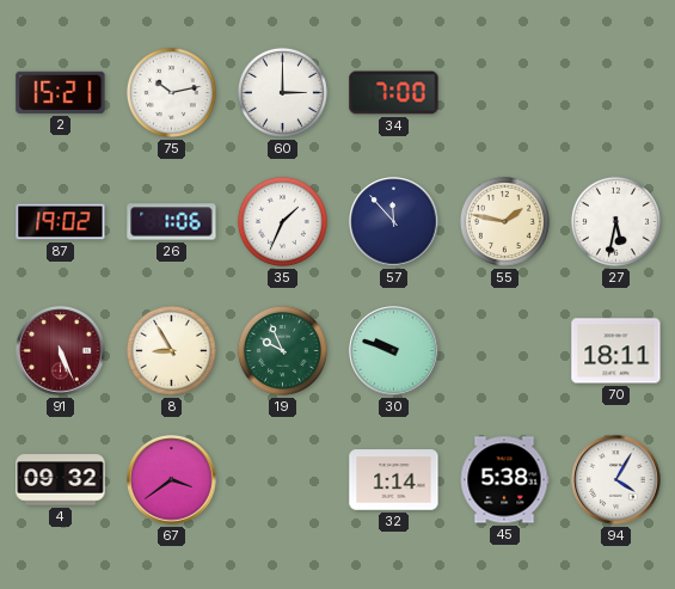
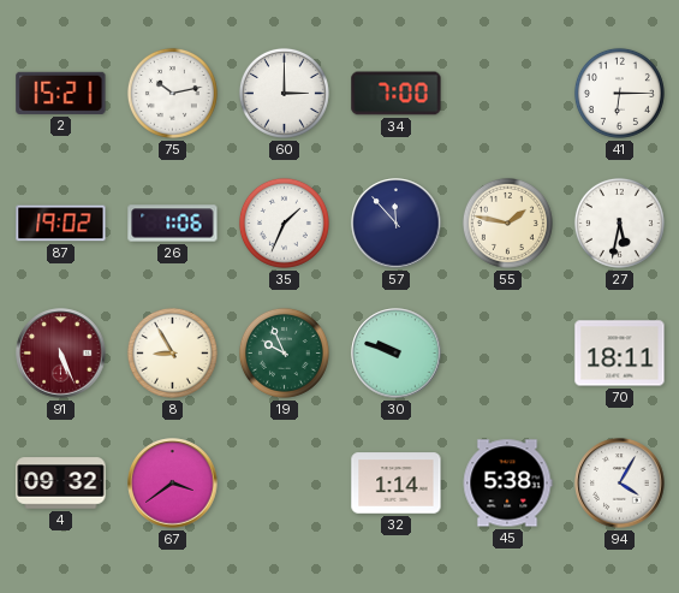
41: none -> 6:15 (619, 93)
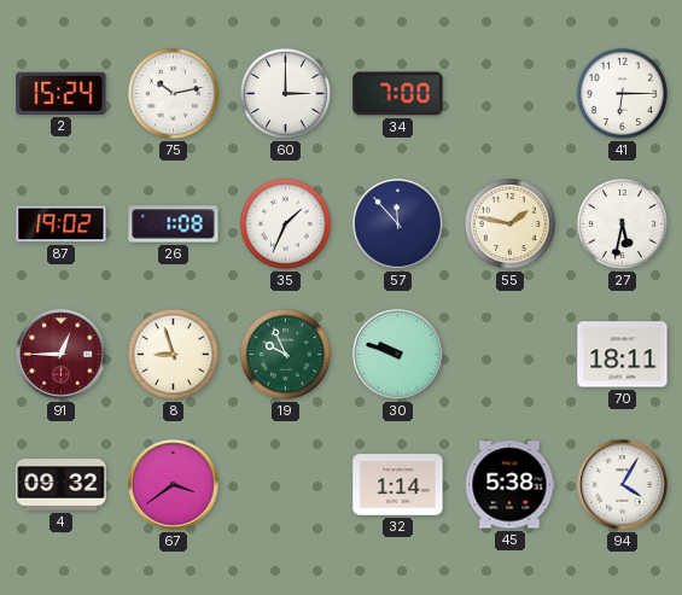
2: 15:21 -> 15:24 (62, 93)
26: 1:06 -> 1:08 (174, 224)
91: 5:26 -> 12:45 (62, 355)
8: 8:55 -> 8:57 (173, 354)
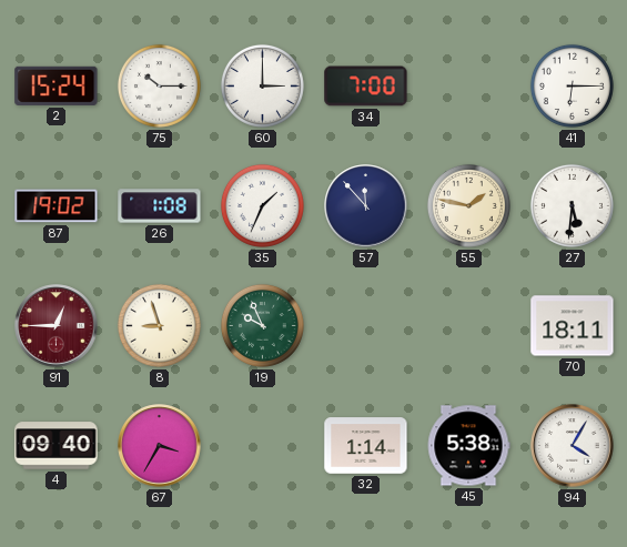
75: 10:13 -> 10:15 (159, 85)
27: 5:32 -> 5:31 (572, 205)
30: 9:48 -> none (398, 355)
4: 09:32 -> 09:40 (57, 446)
67: 3:39 -> 3:35 (160, 446)
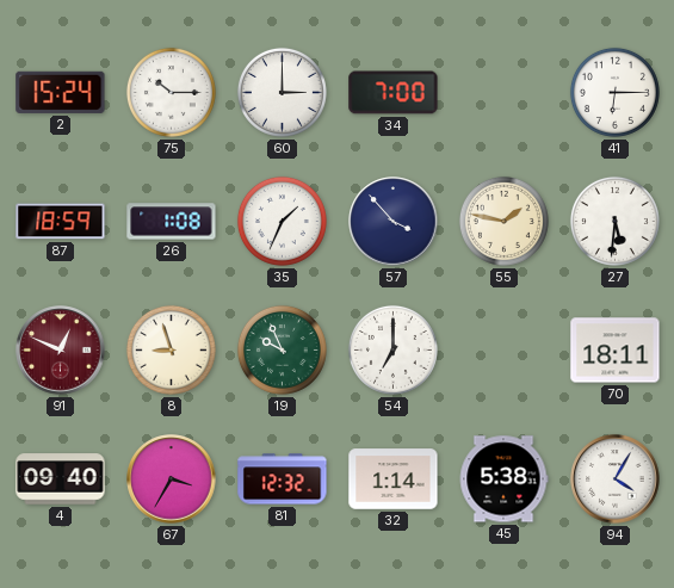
87: 19:02 -> 18:59 (61, 222)
57: 11:53 -> 3:53 (394, 222)
91: 12:45 -> 12:49 (61, 351)
54: none -> 7:00 (392, 349)
81: none -> 12:32 (283, 479)
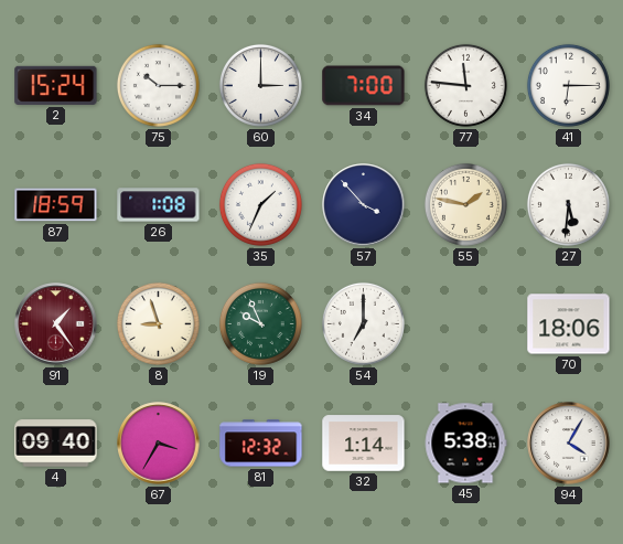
77: none -> 11:46 (465, 85)
91: 12:49 -> 1:24 (56, 324)
70: 18:11 -> 18:06 (569, 324)
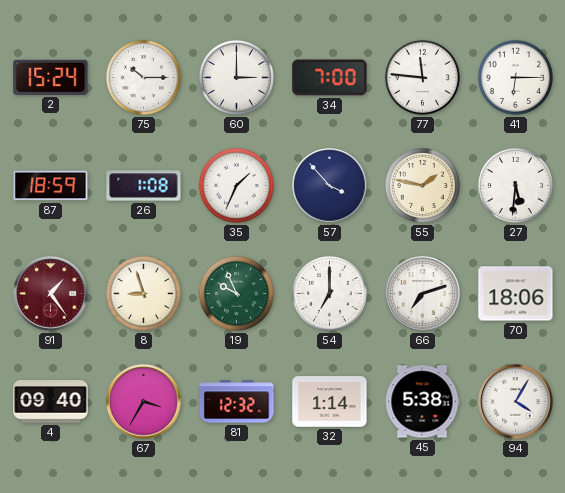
66: none -> 7:12 (423, 294)
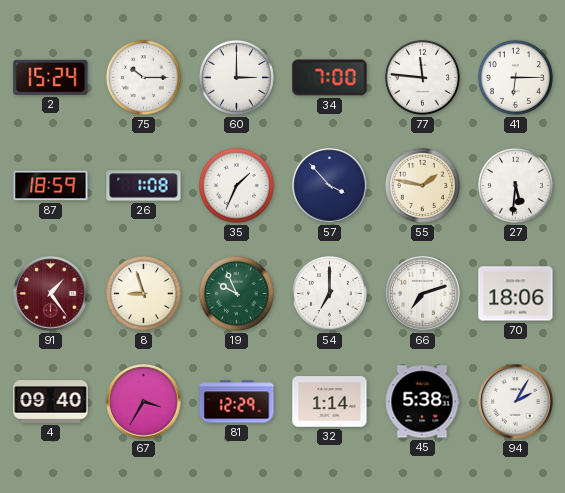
81: 12:32 -> 12:29 (237, 402)
94: 4:05 -> 2:05 (516, 402)
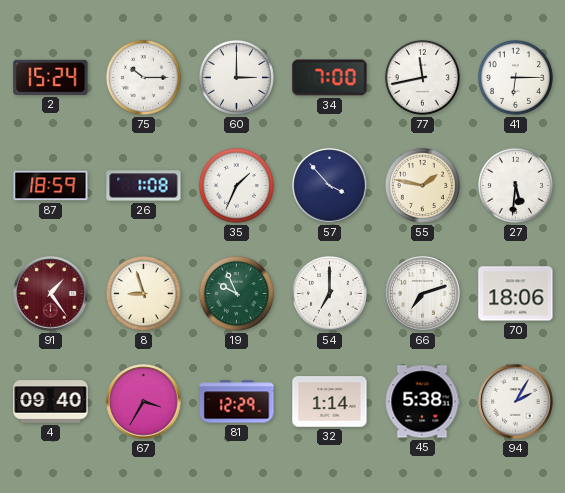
77: 11:46 -> 11:43 (422, 77)
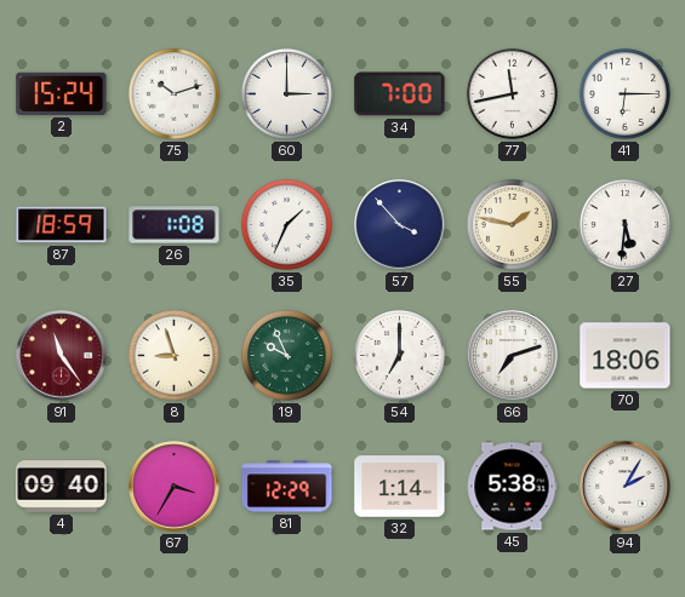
75: 10:15 -> 10:12 (173, 93)
91: 1:24 -> 11:24 (62, 356)
